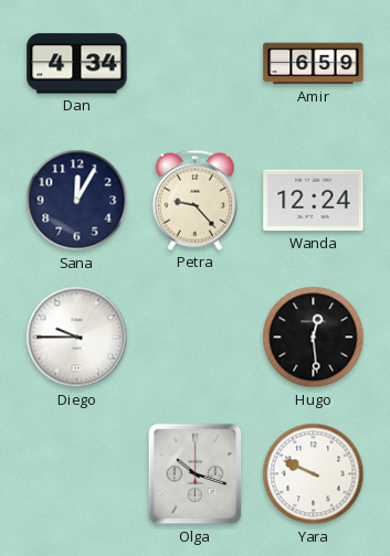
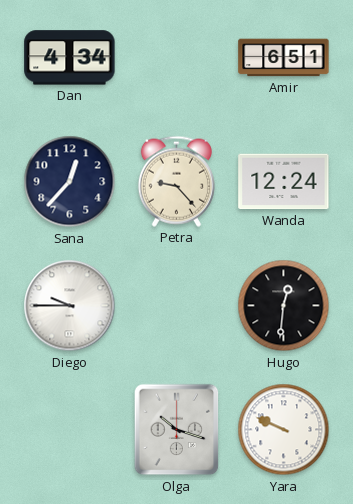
Amir: 6:59 -> 6:51 (284, 58)
Sana: 12:05 -> 12:37 (70, 182)
Hugo: 12:29 -> 12:31 (284, 306)
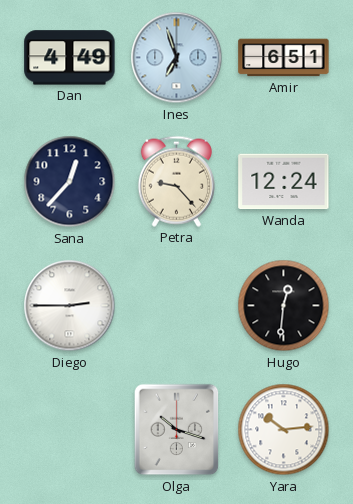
Dan: 4:34 -> 4:49 (70, 58)
Ines: none -> 6:57 (177, 58)
Diego: 9:45 -> 2:45 (70, 306)
Yara: 9:49 -> 10:14 (284, 430)
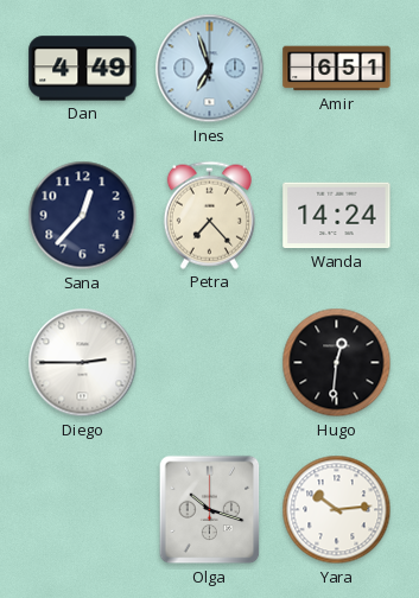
Petra: 9:23 -> 7:23 (209, 215)
Wanda: 12:24 -> 14:24 (337, 216)
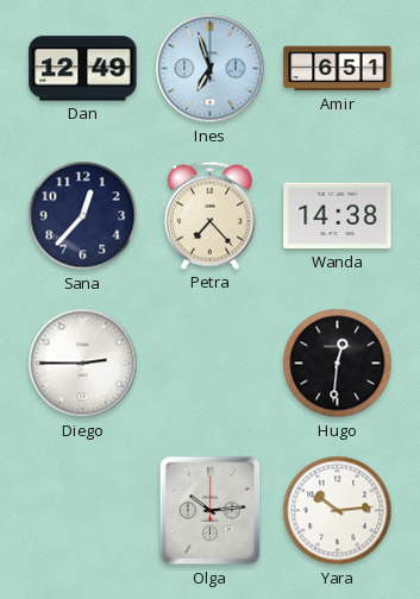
Dan: 4:49 -> 12:49 (83, 69)
Wanda: 14:24 -> 14:38 (338, 216)
Olga: 10:18 -> 10:14 (211, 511)
